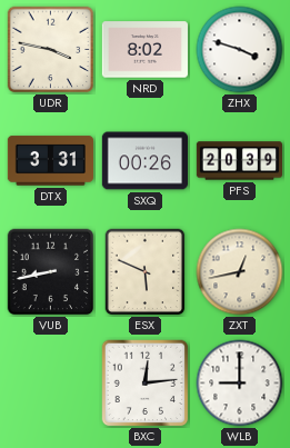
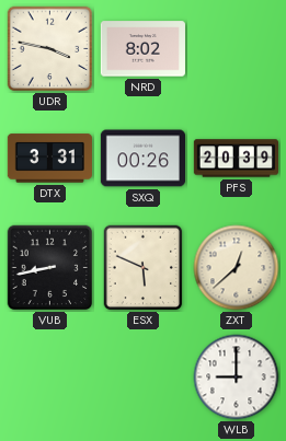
ZHX: 3:48 -> none (240, 50)
ZXT: 12:43 -> 12:38 (237, 268)
BXC: 12:14 -> none (146, 384)
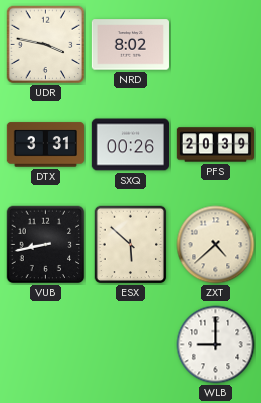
ESX: 5:49 -> 5:52 (131, 245)
ZXT: 12:38 -> 4:38 (216, 245)
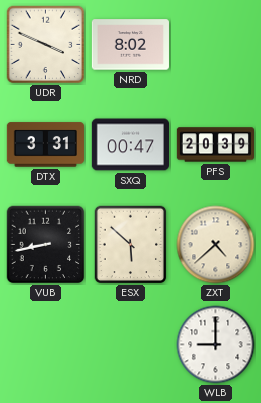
UDR: 3:47 -> 3:49 (46, 45)
SXQ: 00:26 -> 00:47 (130, 145)
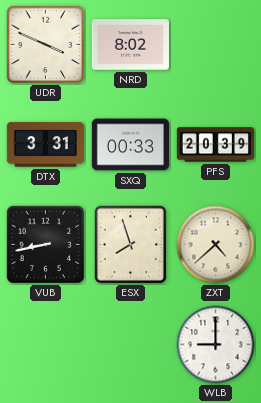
SXQ: 00:47 -> 00:33 (130, 145)
ESX: 5:52 -> 7:57 (131, 245)
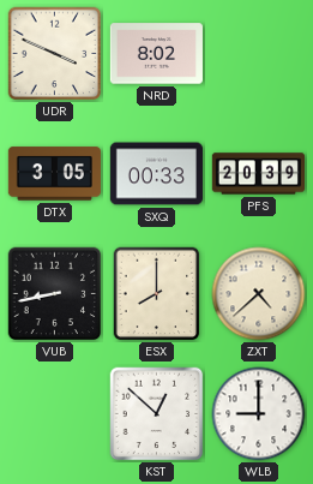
DTX: 3:31 -> 3:05 (54, 174)
ESX: 7:57 -> 8:00 (157, 294)
KST: none -> 12:52 (157, 414)
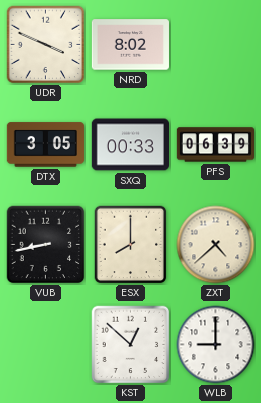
PFS: 20:39 -> 06:39 (215, 145)
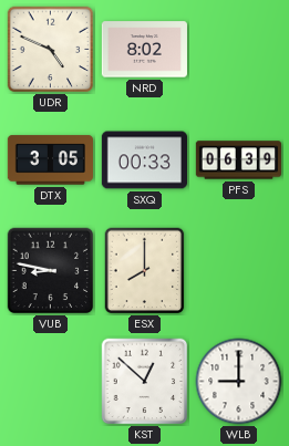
UDR: 3:49 -> 4:49 (51, 50)
VUB: 8:43 -> 8:47 (51, 271)
ZXT: 4:38 -> none (216, 245)
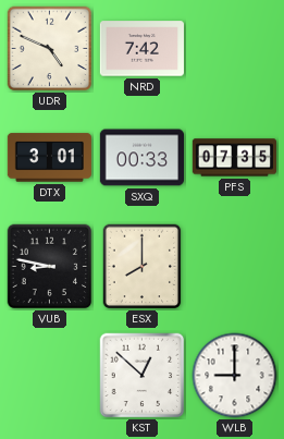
NRD: 8:02 -> 7:42 (141, 49)
DTX: 3:05 -> 3:01 (49, 158)
PFS: 06:39 -> 07:35 (234, 158)
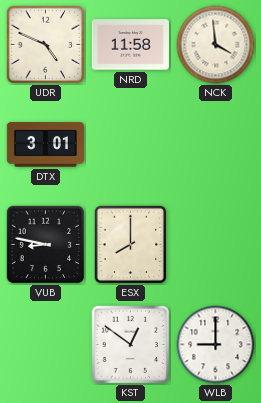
NRD: 7:42 -> 11:58 (130, 45)
NCK: none -> 3:59 (216, 45)
SXQ: 00:33 -> none (141, 158)
PFS: 07:35 -> none (234, 158)
KST: 12:52 -> 12:51 (131, 345)
